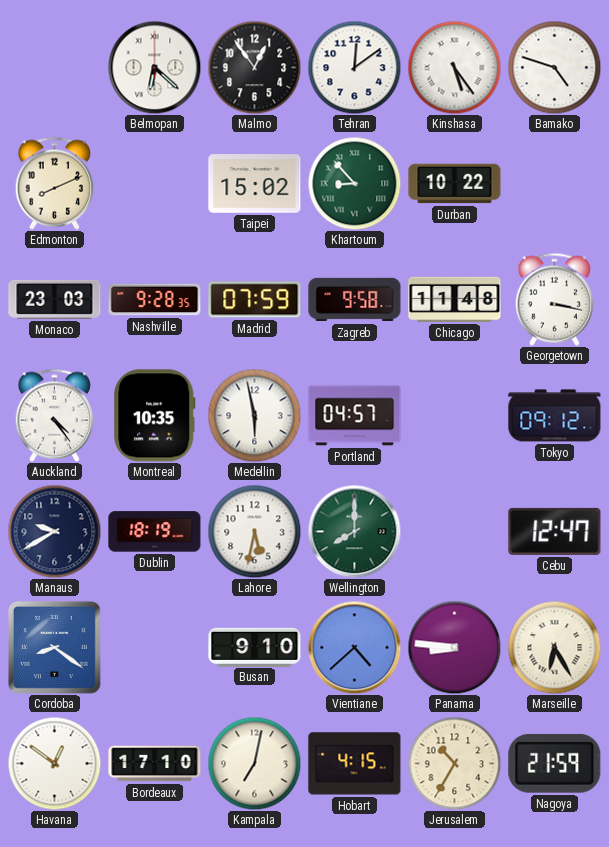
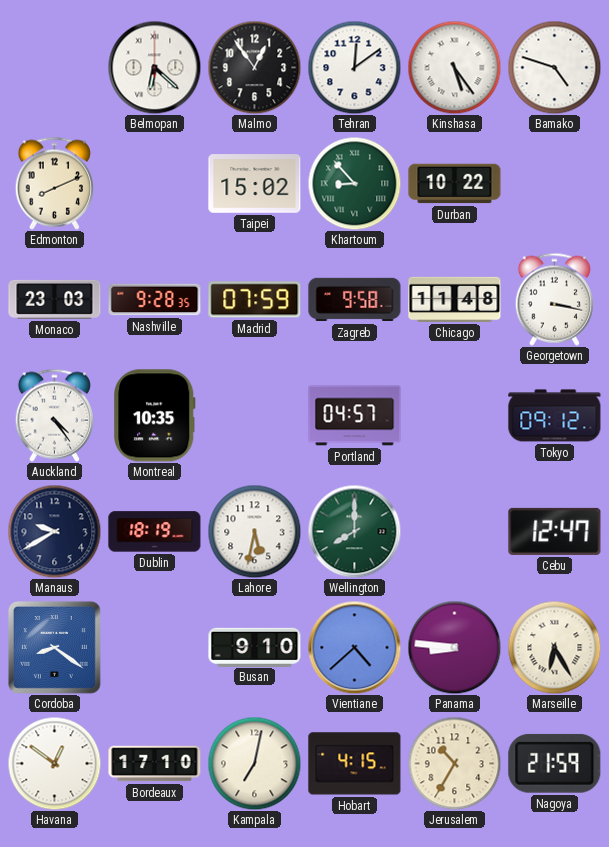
Medellin: 5:58 -> none (254, 415)
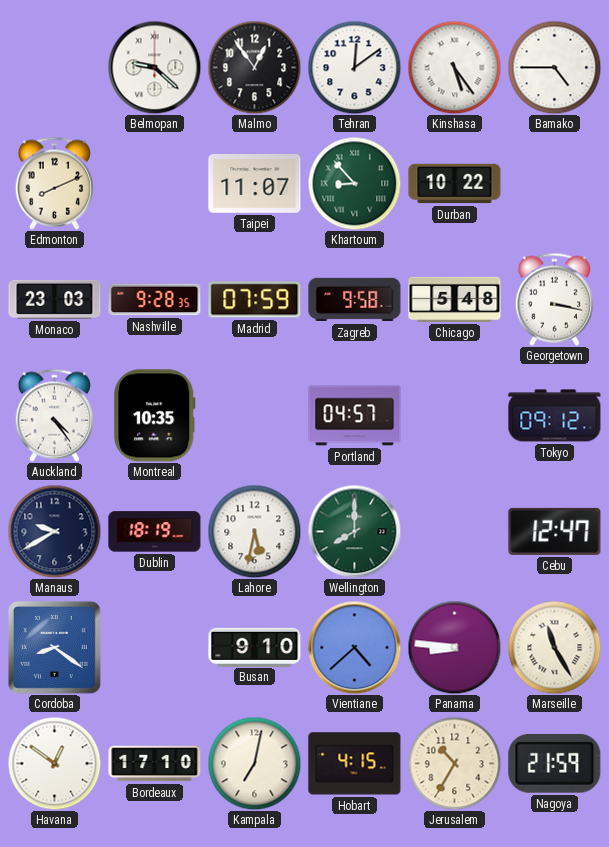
Belmopan: 6:22 -> 9:22 (154, 67)
Bamako: 4:48 -> 4:45 (554, 67)
Taipei: 15:02 -> 11:07 (255, 184)
Chicago: 11:48 -> 5:48 (455, 299)
Marseille: 6:25 -> 11:25 (554, 647)
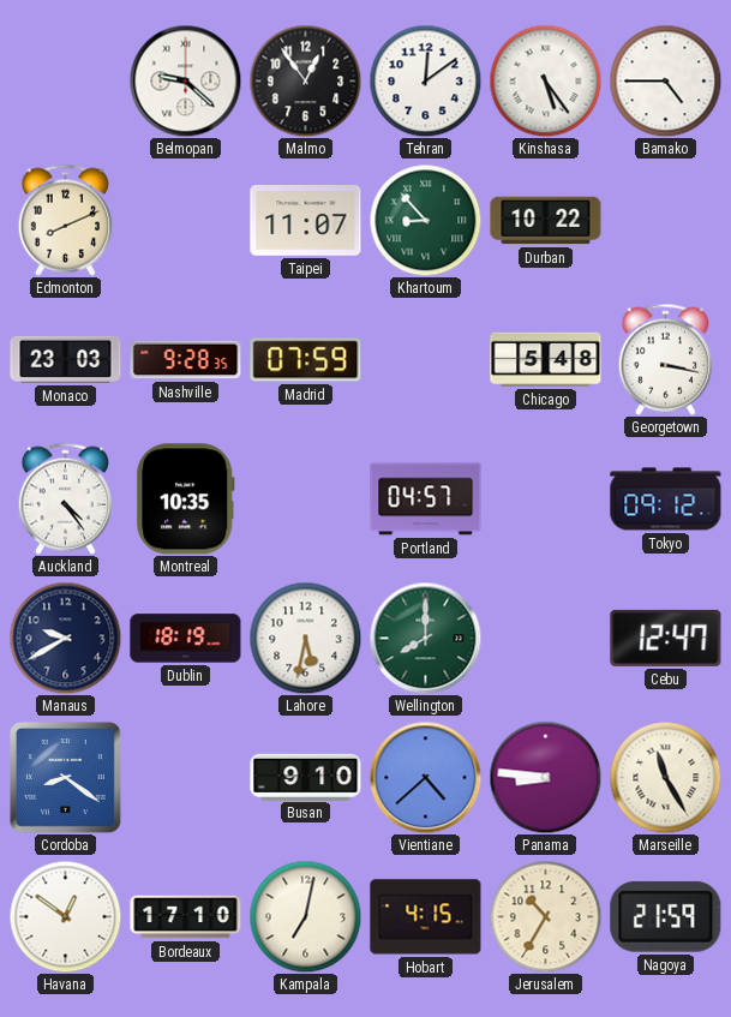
Zagreb: 9:58 -> none (355, 300)
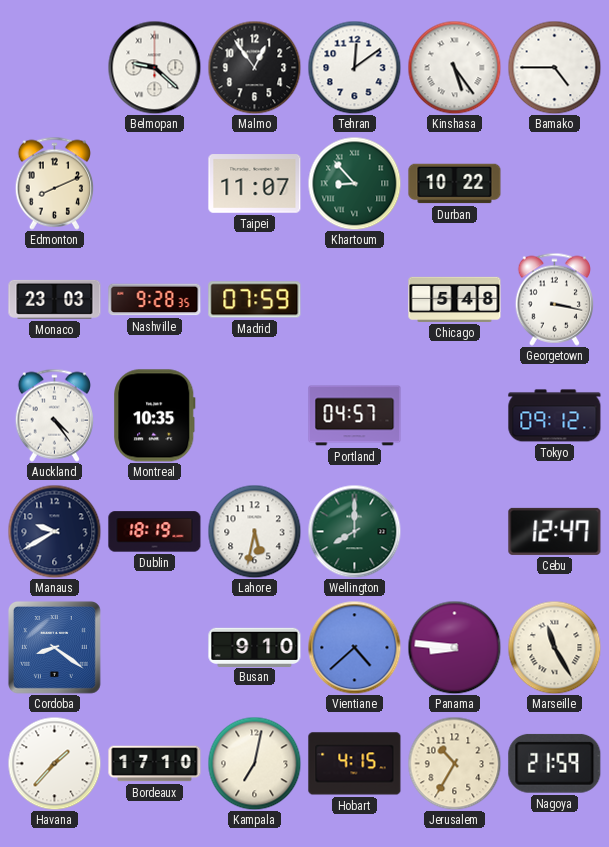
Havana: 12:51 -> 1:37 (54, 763)
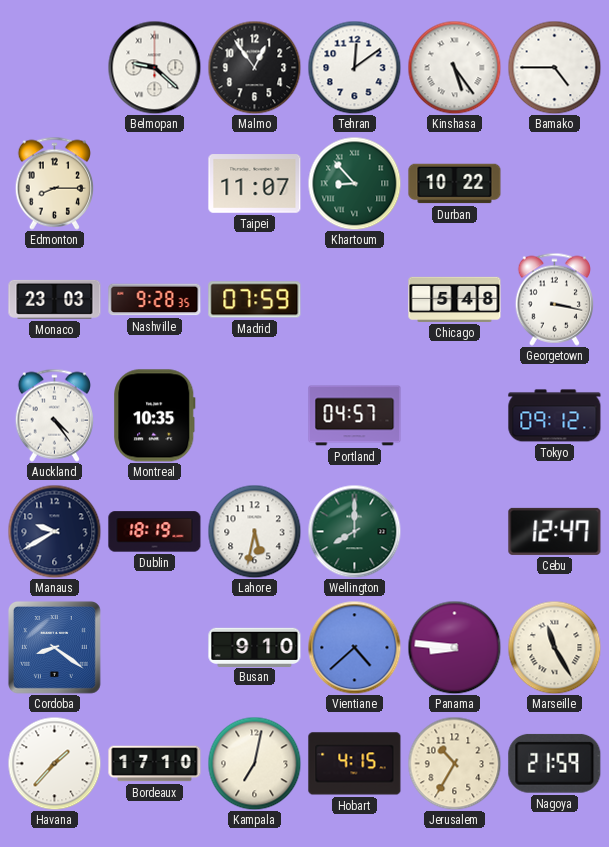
Edmonton: 8:11 -> 8:15 (54, 183)
